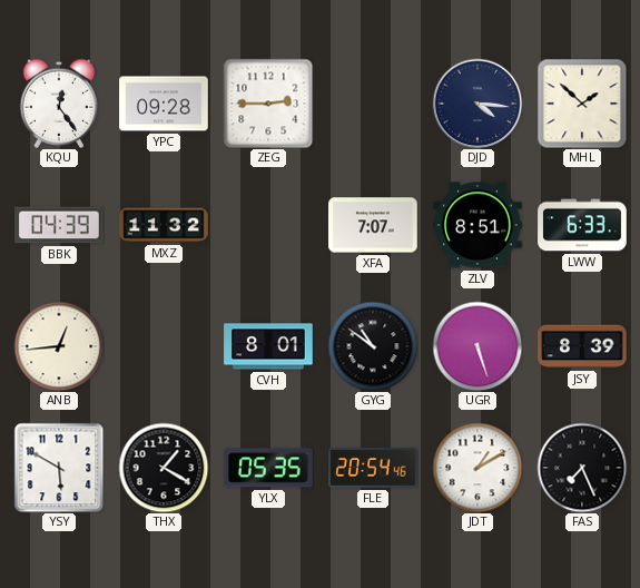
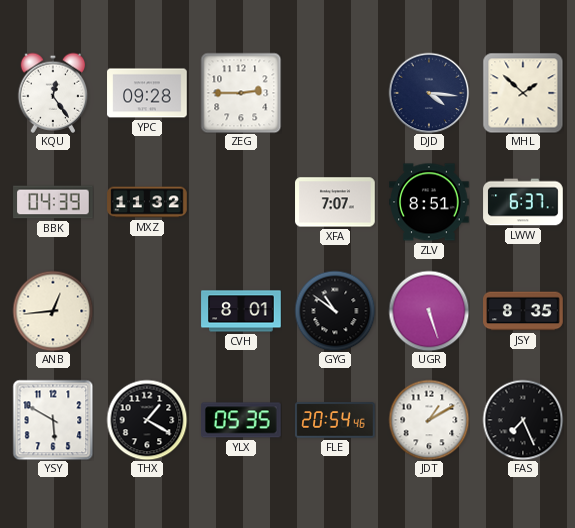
LWW: 6:33 -> 6:37 (523, 202)
JSY: 8:39 -> 8:35 (523, 311)
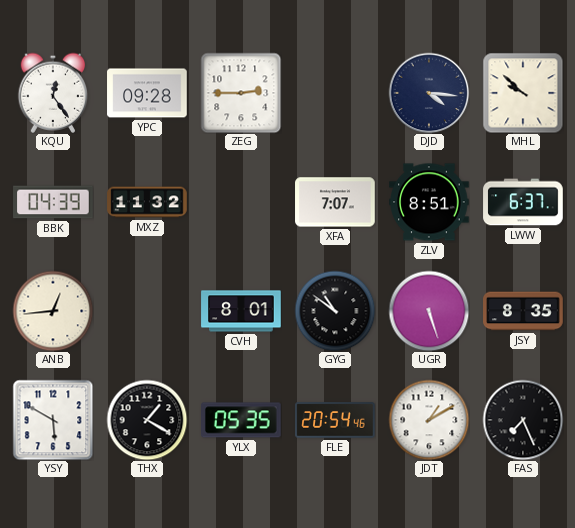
MHL: 1:52 -> 9:52 (523, 93)
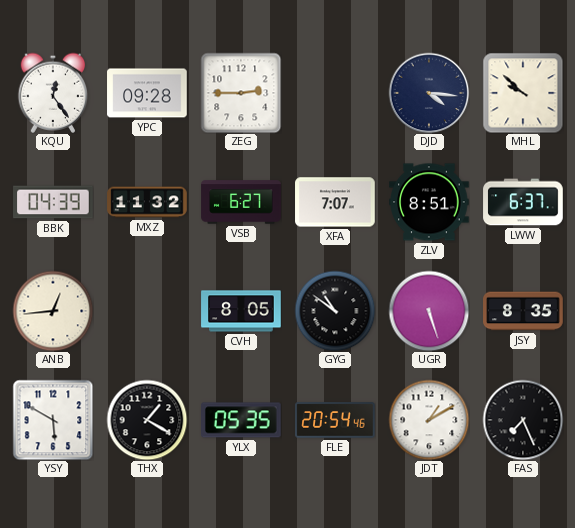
VSB: none -> 6:27 (241, 202)
CVH: 8:01 -> 8:05 (241, 311)
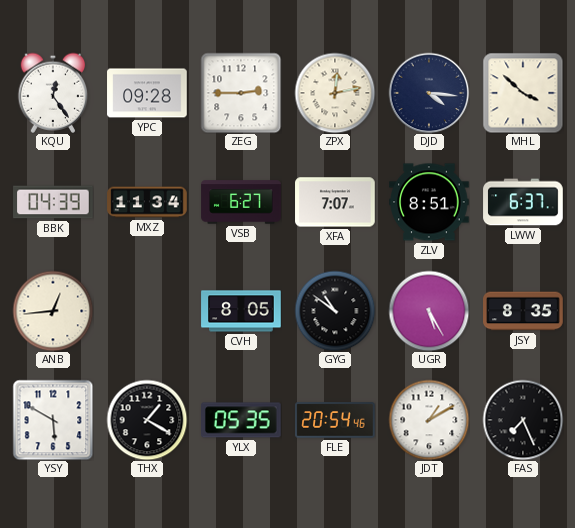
ZPX: none -> 12:13 (335, 93)
MHL: 9:52 -> 3:52 (523, 93)
MXZ: 11:32 -> 11:34 (147, 202)
UGR: 5:27 -> 5:25 (429, 311)
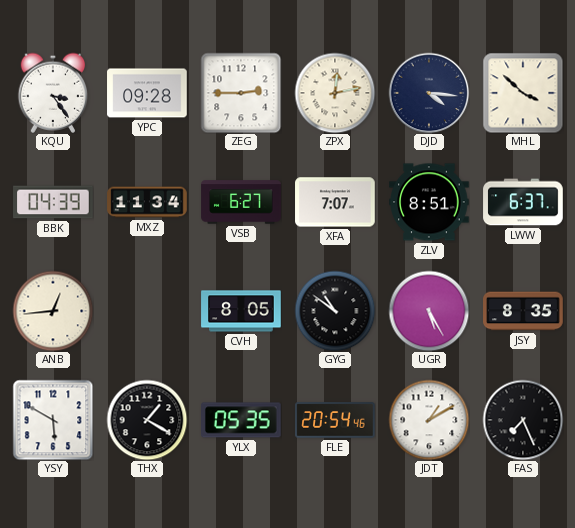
KQU: 12:24 -> 3:24 (53, 93)
